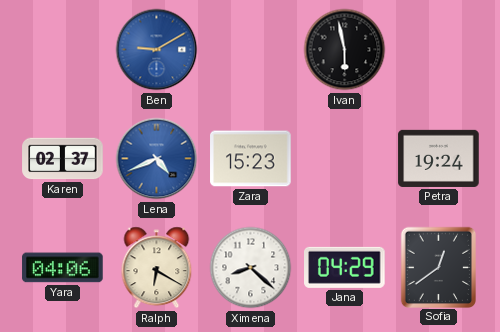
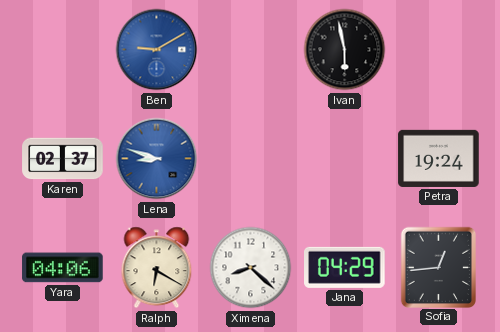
Lena: 4:41 -> 8:48 (157, 159)
Zara: 15:23 -> none (251, 159)
Sofia: 12:39 -> 12:44 (438, 267)
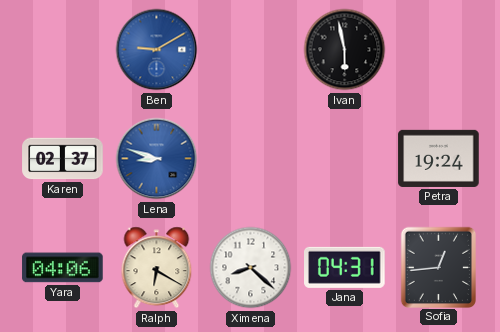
Jana: 04:29 -> 04:31 (345, 267)
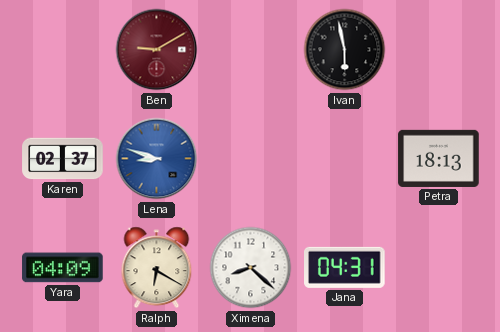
Ben dial: blue -> burgundy (157, 50)
Petra: 19:24 -> 18:13 (439, 158)
Yara: 04:06 -> 04:09 (63, 268)
Sofia: 12:44 -> none (438, 267)
